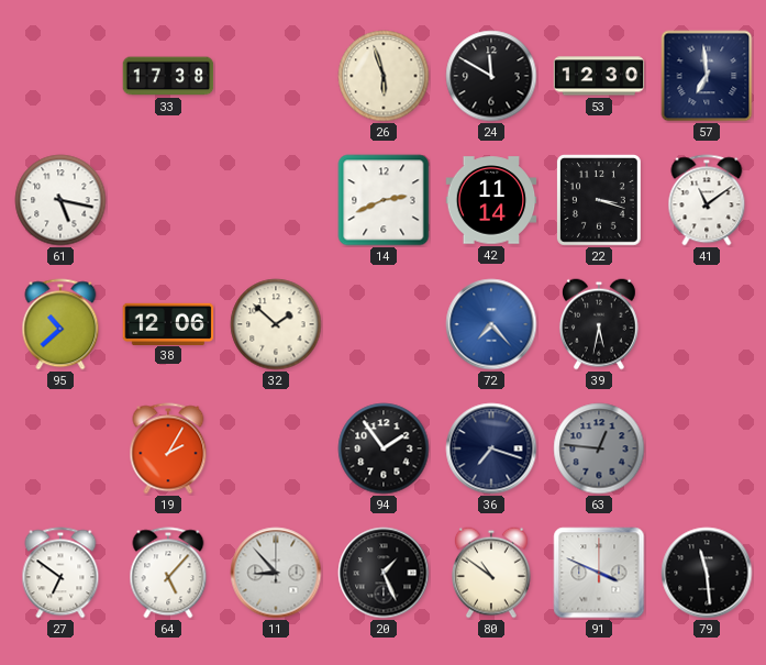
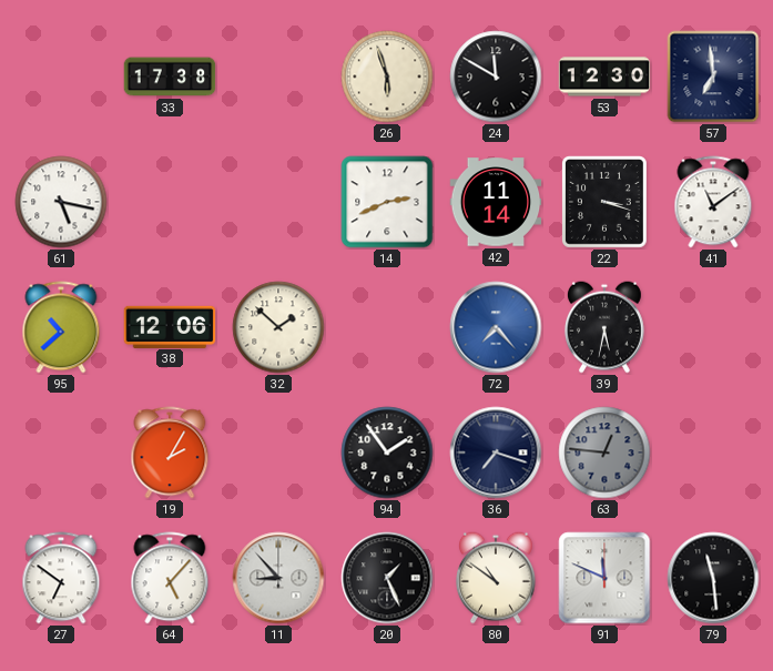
91: 3:49 -> 11:49 (604, 578)
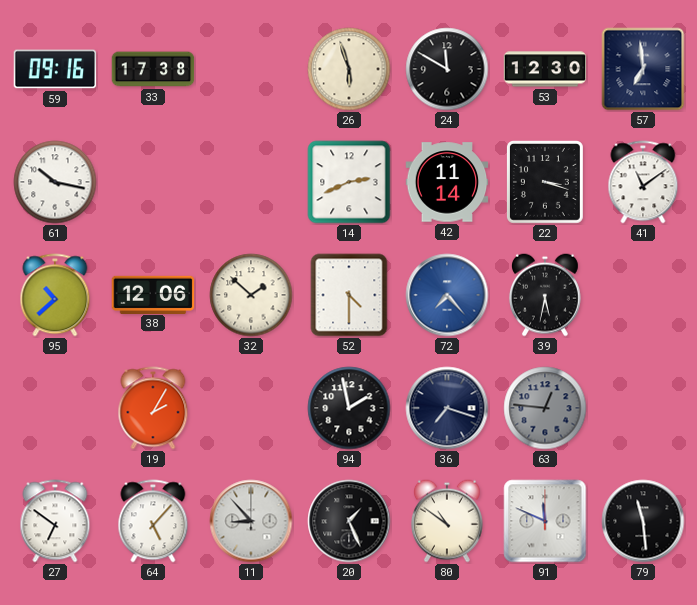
59: none -> 09:16 (55, 69)
61: 5:17 -> 10:17 (55, 182)
52: none -> 4:30 (349, 295)
94: 1:54 -> 1:58 (349, 408)
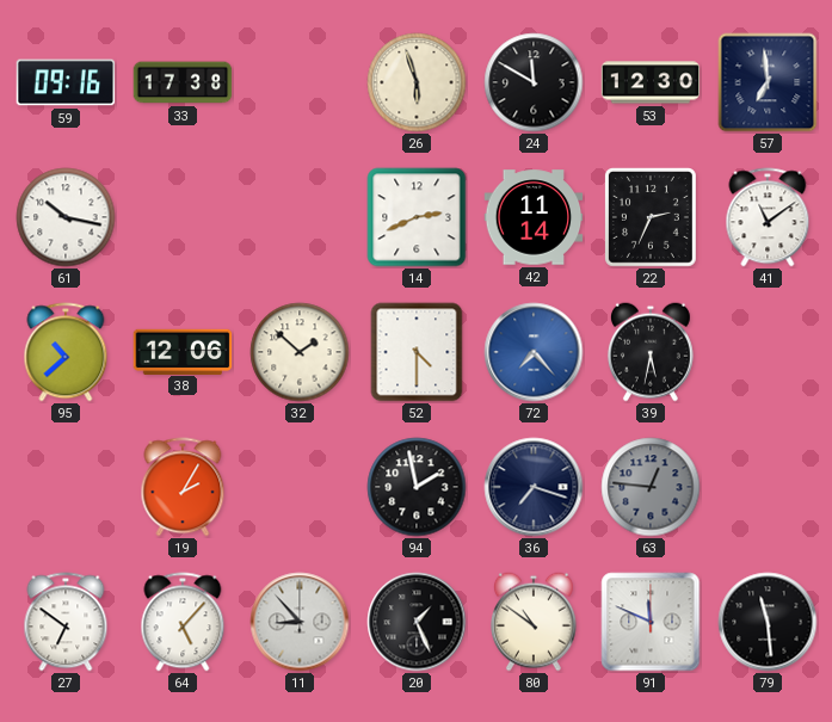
22: 3:18 -> 2:34 (651, 218)
